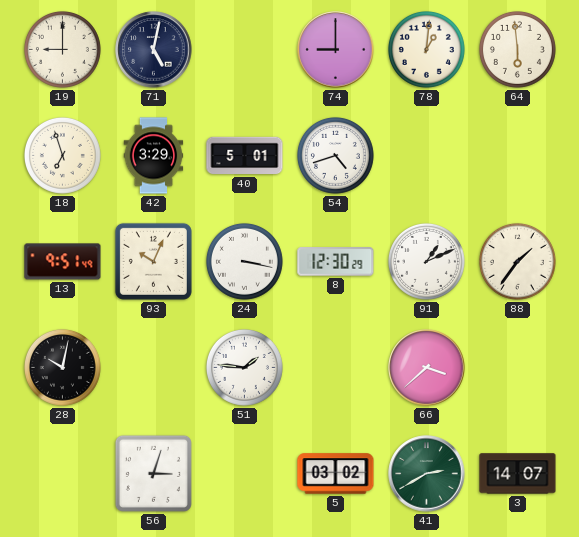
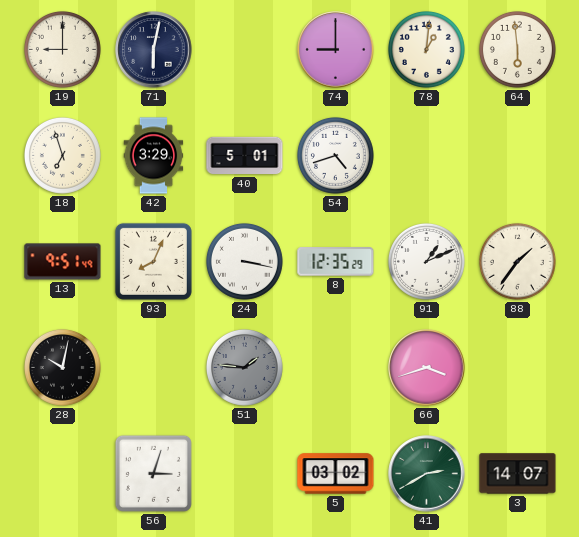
71: 5:02 -> 6:02 (154, 50)
93: 10:04 -> 8:04 (153, 261)
8: 12:30 -> 12:35 (336, 262)
51 dial: white -> grey (244, 367)
66: 3:38 -> 3:42 (427, 368)
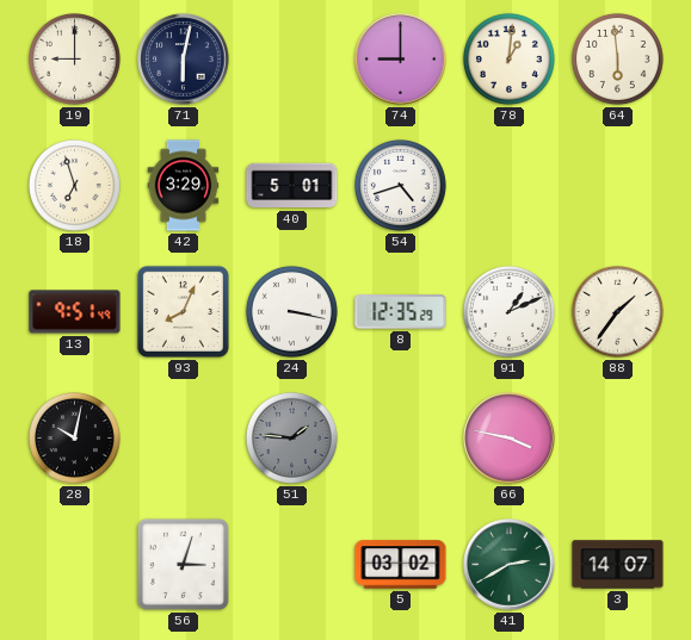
66: 3:42 -> 3:47 (510, 439)
